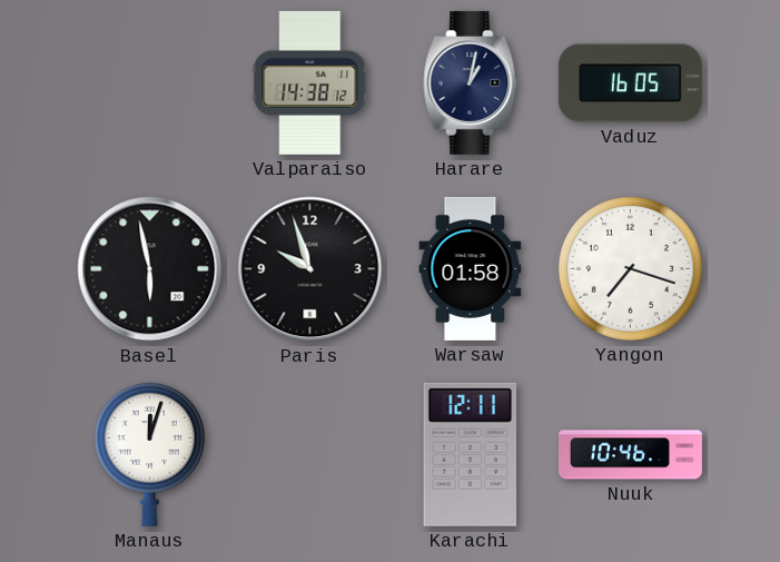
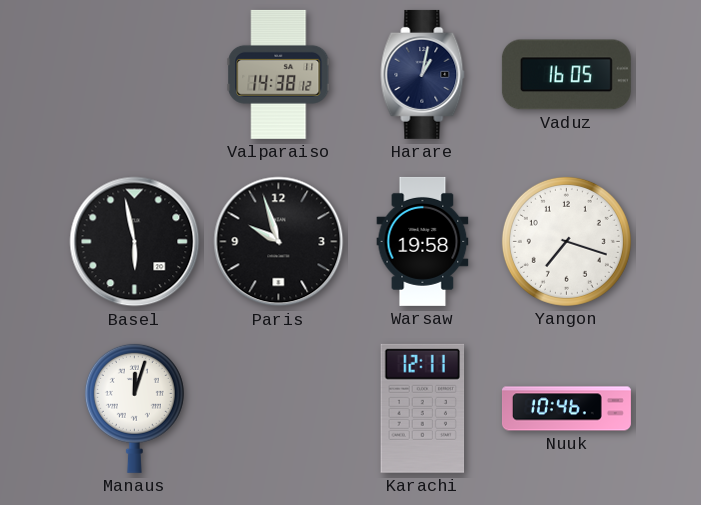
Warsaw: 01:58 -> 19:58 (423, 241)
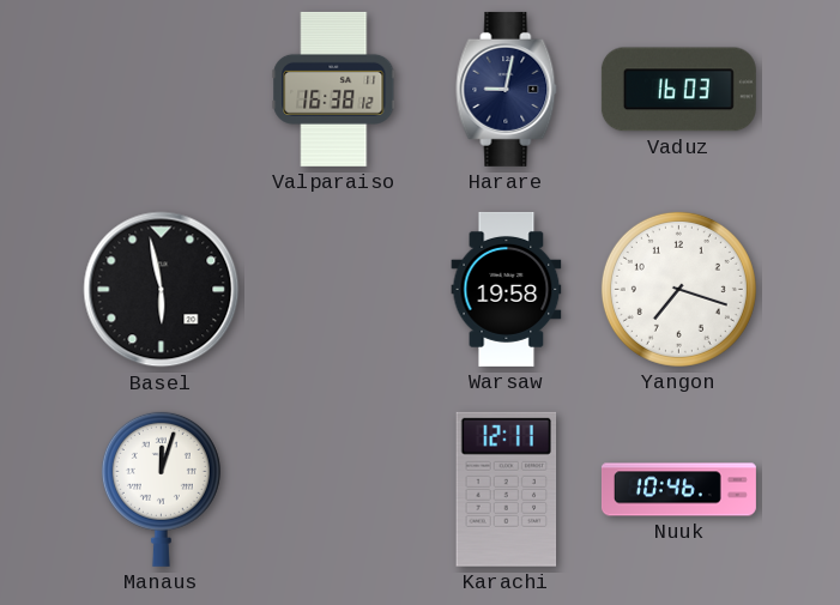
Valparaiso: 14:38 -> 16:38 (334, 89)
Harare: 1:02 -> 9:02 (507, 89)
Vaduz: 16:05 -> 16:03 (678, 90)
Paris: 9:57 -> none (279, 242)
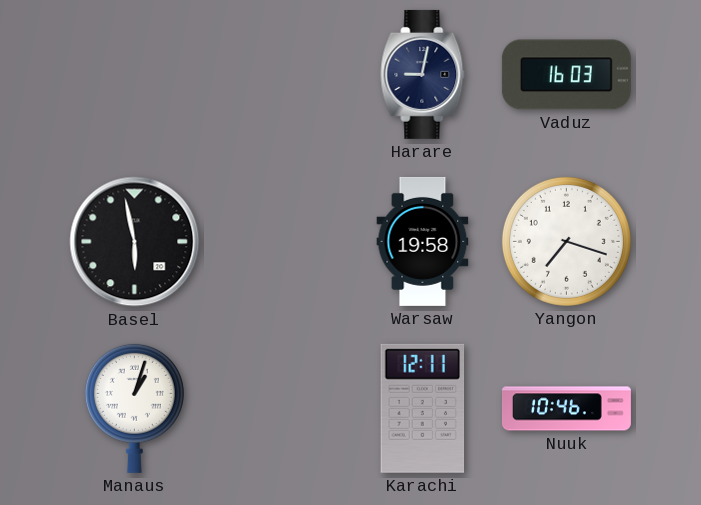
Valparaiso: 16:38 -> none (334, 89)
Manaus: 12:03 -> 1:03 (134, 408)
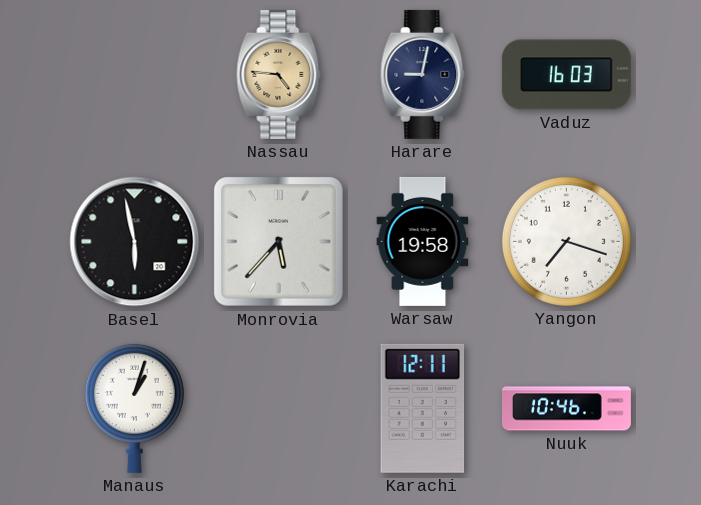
Nassau: none -> 4:46 (279, 74)
Monrovia: none -> 5:37 (278, 241)
